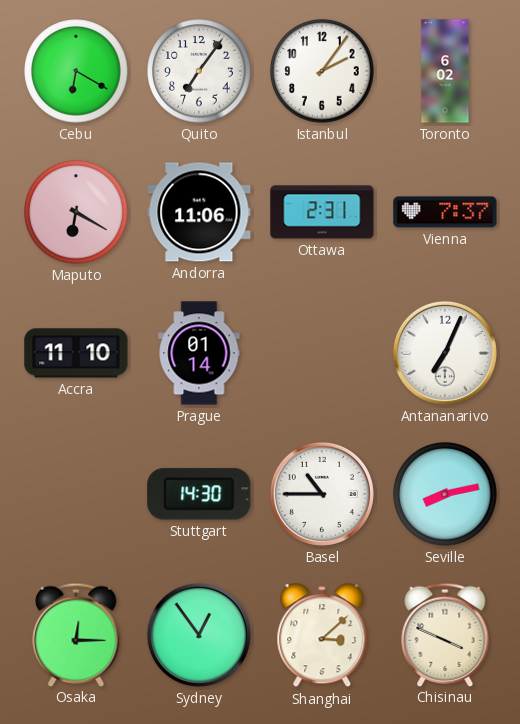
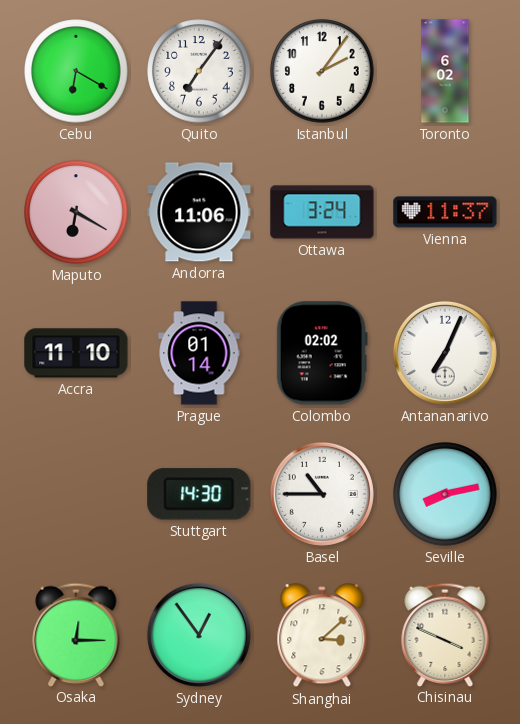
Ottawa: 2:31 -> 3:24 (322, 212)
Vienna: 7:37 -> 11:37 (445, 212)
Colombo: none -> 02:02 (322, 353)
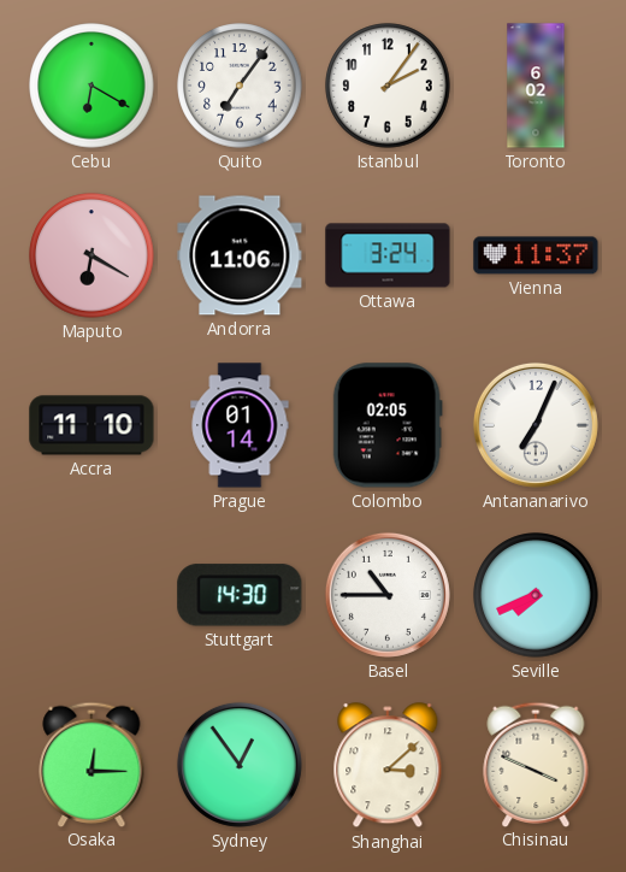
Colombo: 02:02 -> 02:05 (388, 425)
Seville: 8:13 -> 7:41 (536, 595)
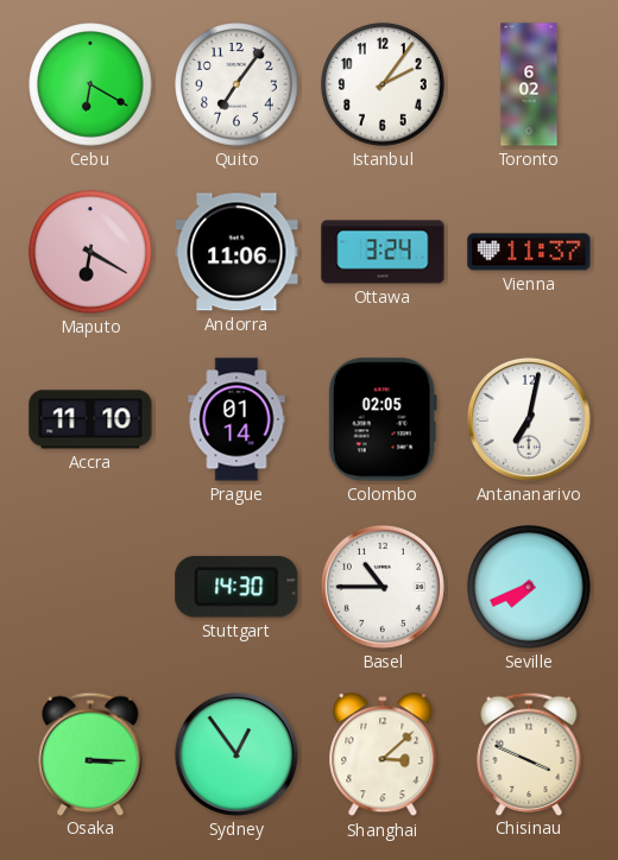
Antananarivo: 7:04 -> 7:02 (529, 419)
Osaka: 12:15 -> 3:15 (90, 753)
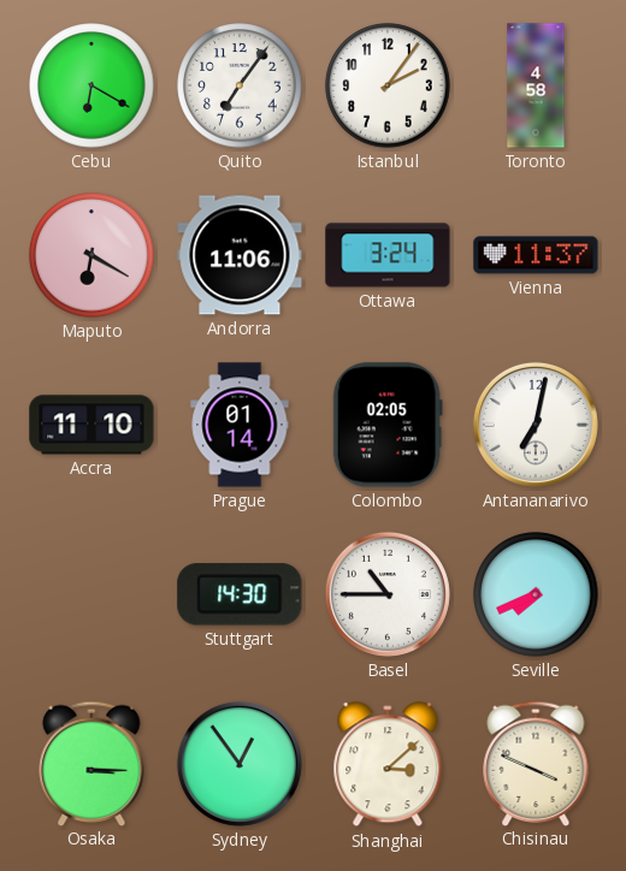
Toronto: 6:02 -> 4:58 (536, 85)
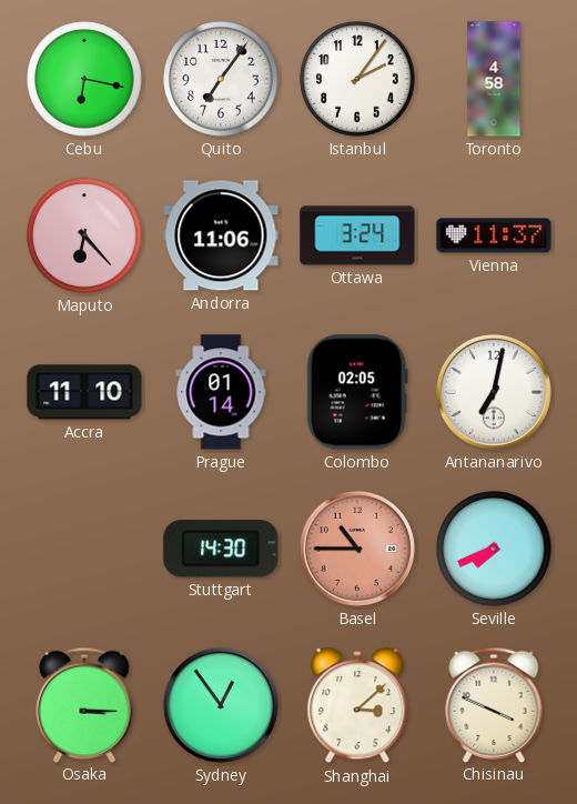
Cebu: 6:20 -> 6:17 (84, 79)
Maputo: 6:20 -> 6:23 (84, 235)
Basel dial: white -> salmon (357, 549)
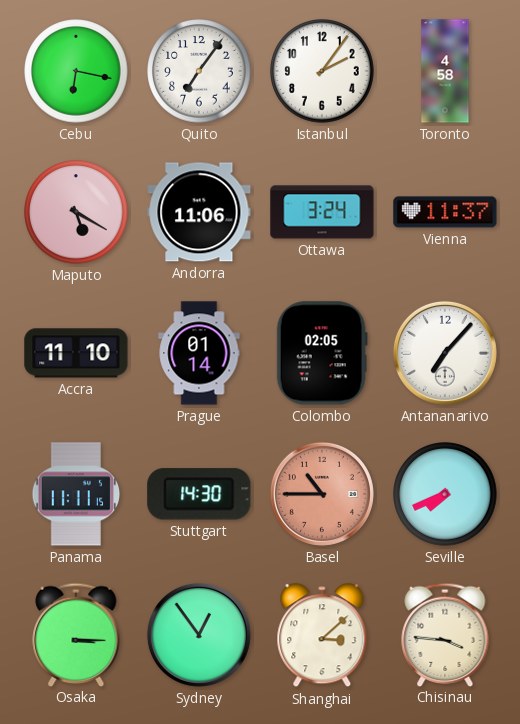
Maputo: 6:23 -> 5:20 (76, 212)
Antananarivo: 7:02 -> 7:07 (445, 353)
Panama: none -> 11:11 (76, 494)
Chisinau: 3:49 -> 3:46 (445, 634)
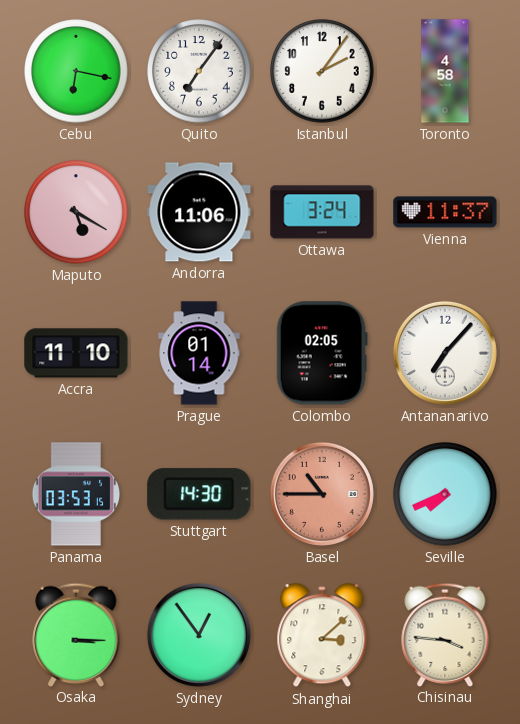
Panama: 11:11 -> 03:53 (76, 494)
